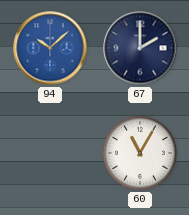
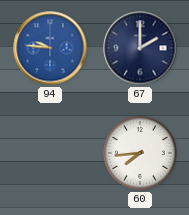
94: 10:08 -> 9:46 (50, 48)
60: 11:05 -> 7:44 (140, 153)
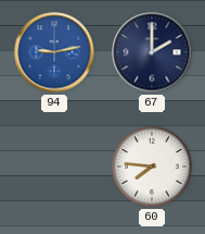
94: 9:46 -> 9:13 (54, 52)
60: 7:44 -> 7:46 (152, 167)
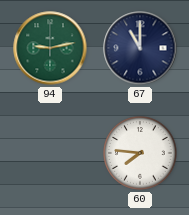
94 dial: blue -> green (50, 48)
67: 2:00 -> 11:00 (140, 48)
